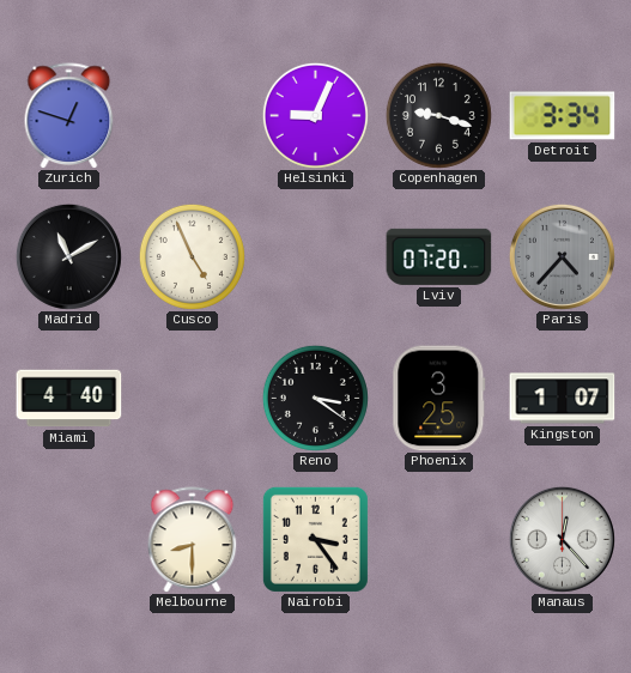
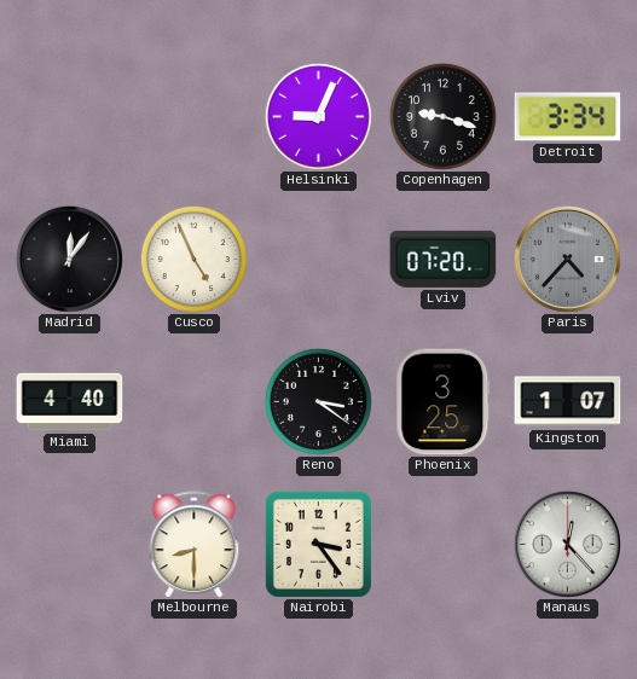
Zurich: 12:48 -> none (69, 115)
Madrid: 11:10 -> 12:06 (69, 259)
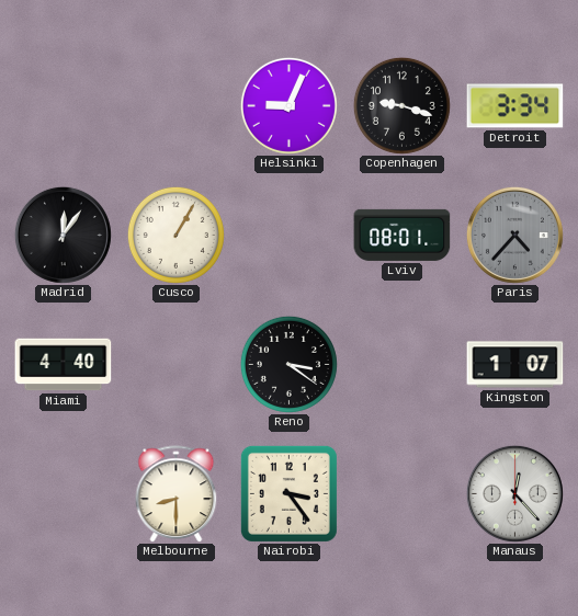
Cusco: 4:56 -> 1:05 (175, 235)
Lviv: 07:20 -> 08:01 (403, 235)
Phoenix: 3:25 -> none (444, 402)
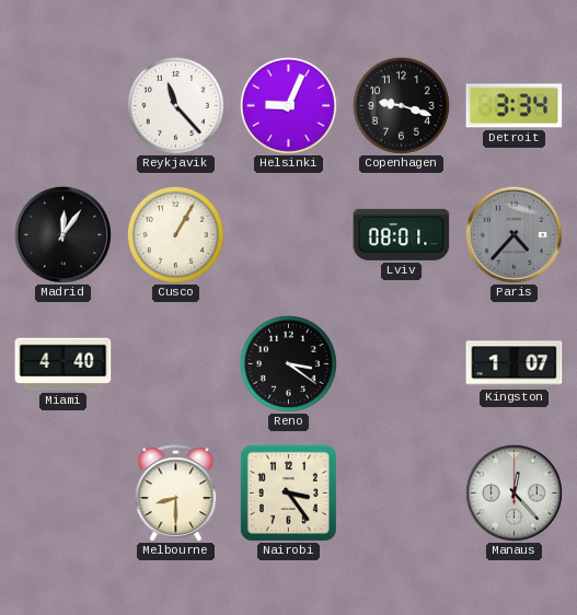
Reykjavik: none -> 11:23 (175, 105)
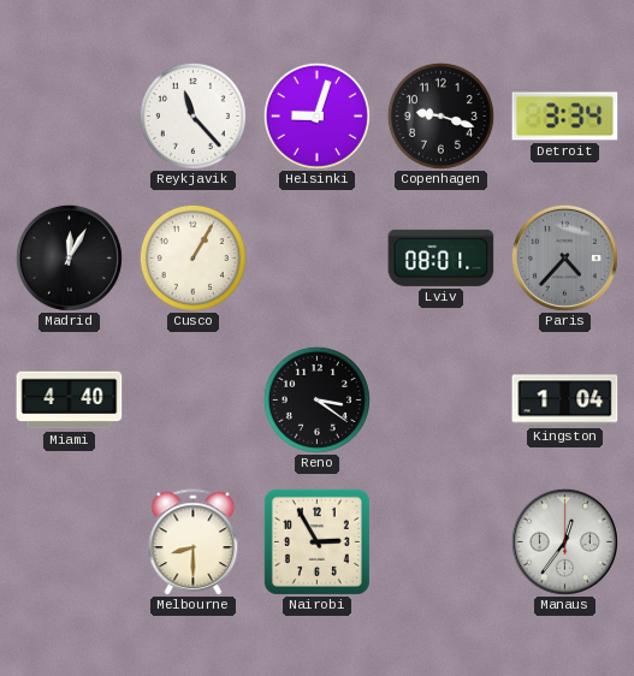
Helsinki: 9:04 -> 9:03 (316, 115)
Madrid: 12:06 -> 12:05 (69, 257)
Kingston: 1:07 -> 1:04 (565, 401)
Nairobi: 3:24 -> 2:55 (316, 541)
Manaus: 12:23 -> 12:36 (564, 541)
